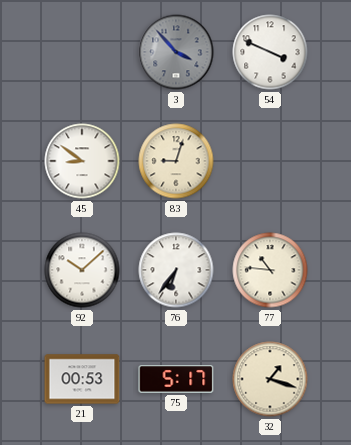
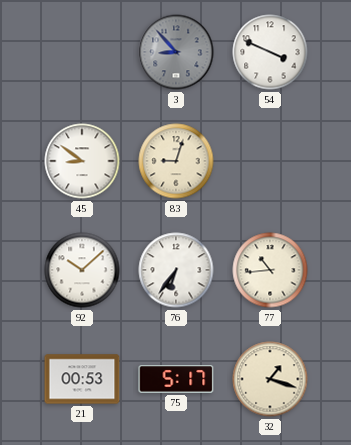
3: 3:53 -> 8:53 (176, 52)
77: 10:46 -> 10:44 (270, 270)
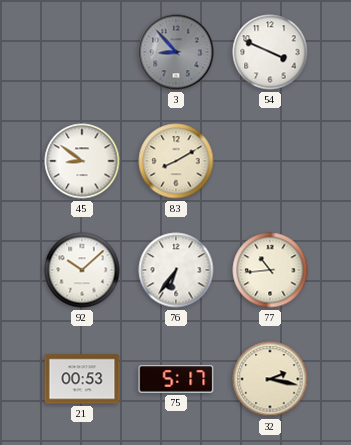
83: 9:03 -> 8:10 (176, 161)
32: 1:18 -> 2:17 (270, 379)
